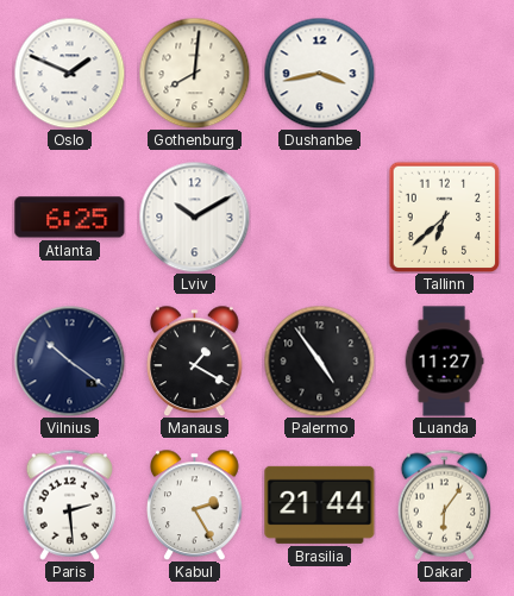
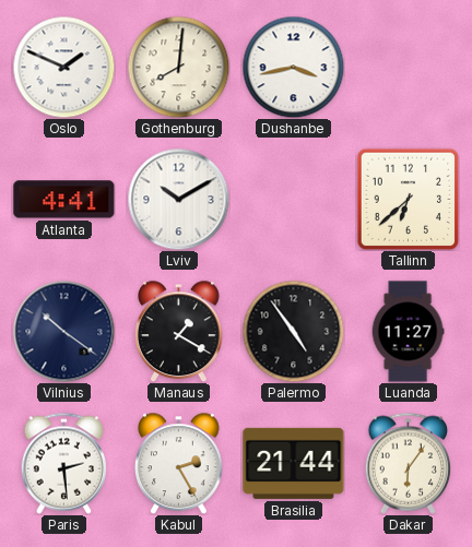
Atlanta: 6:25 -> 4:41 (64, 200)
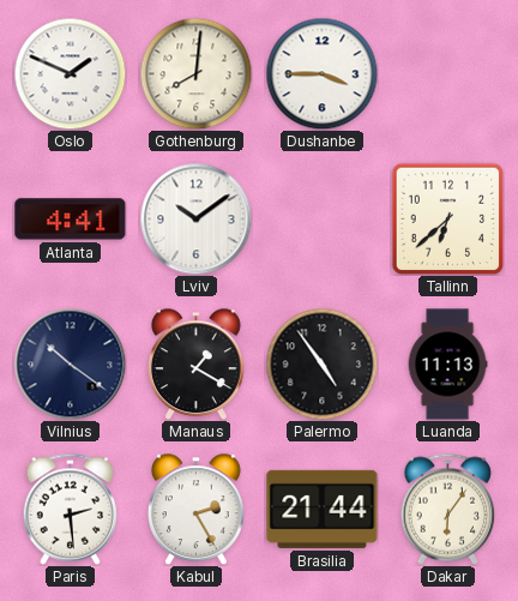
Dushanbe: 3:43 -> 3:45 (321, 73)
Lviv: 10:10 -> 10:09 (195, 218)
Luanda: 11:27 -> 11:13 (447, 365)
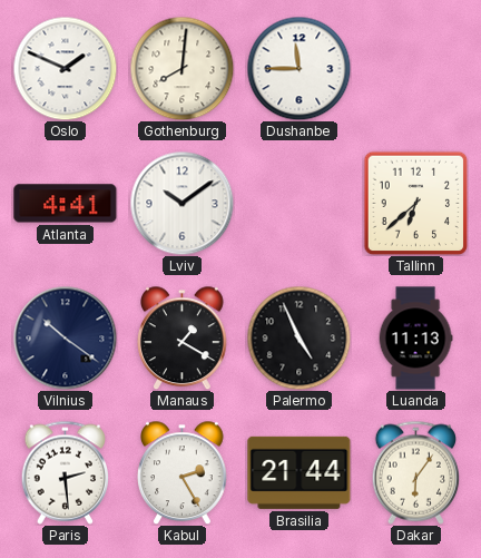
Dushanbe: 3:45 -> 11:45 (298, 68)
Palermo: 4:54 -> 4:56 (298, 337)
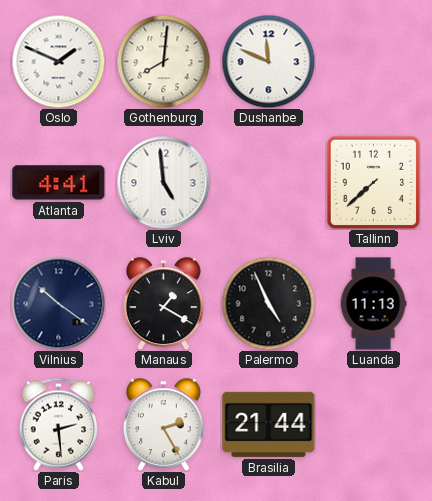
Dushanbe: 11:45 -> 11:49 (268, 61)
Lviv: 10:09 -> 4:59 (163, 182)
Tallinn: 6:38 -> 7:38 (373, 182)
Dakar: 6:06 -> none (415, 472)
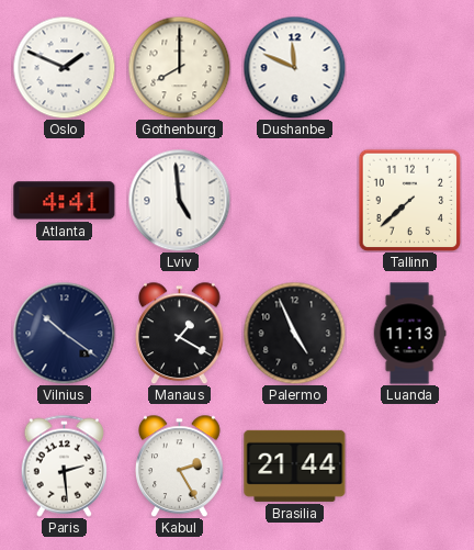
Gothenburg: 8:01 -> 8:00 (179, 67)
